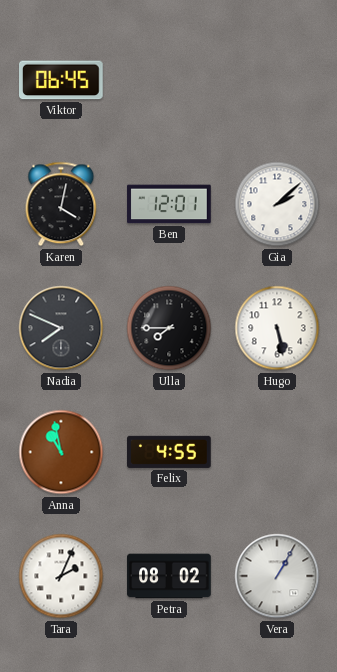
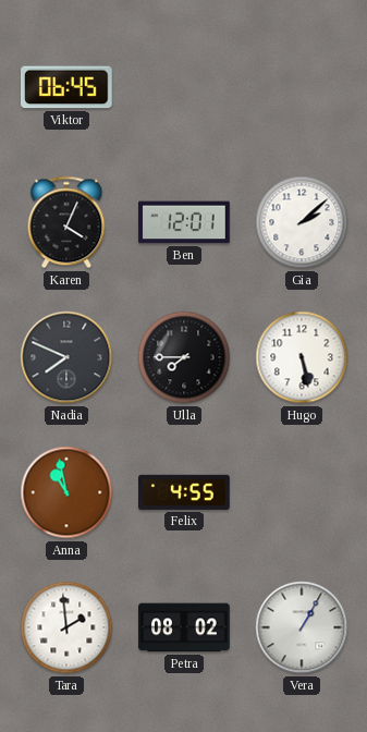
Karen: 4:02 -> 4:04 (66, 222)
Tara: 2:04 -> 1:59 (66, 627)
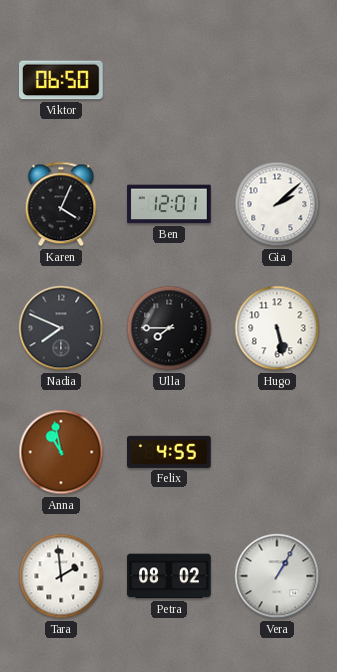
Viktor: 06:45 -> 06:50 (62, 80)
